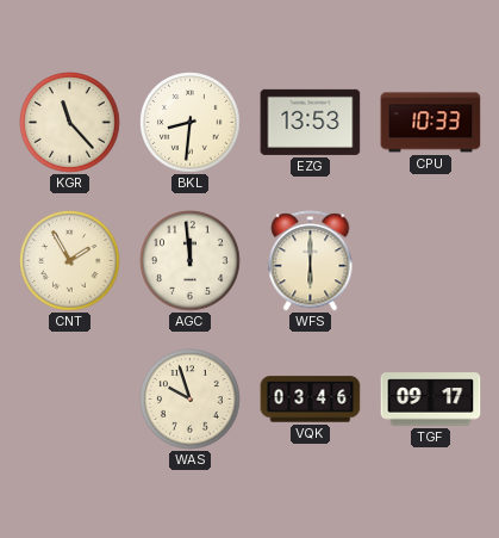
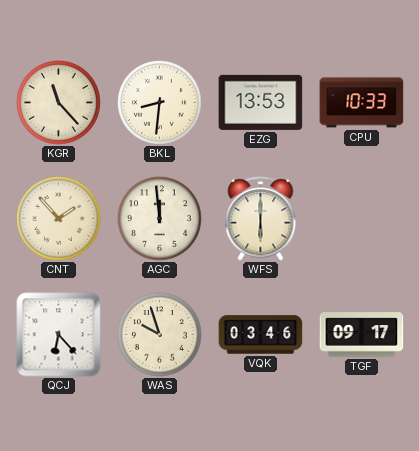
CNT: 1:55 -> 1:53 (59, 219)
QCJ: none -> 6:23 (59, 335)
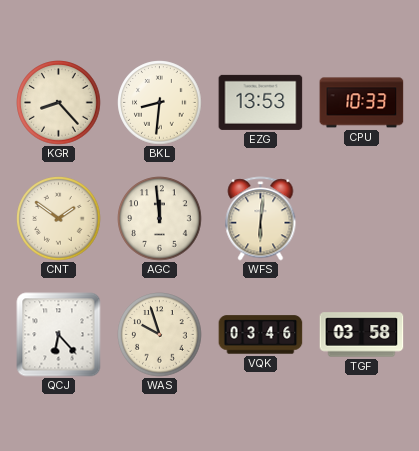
KGR: 11:23 -> 8:23 (59, 103)
CNT: 1:53 -> 1:51 (59, 219)
WFS: 6:00 -> 6:01 (261, 219)
TGF: 09:17 -> 03:58 (362, 335)
